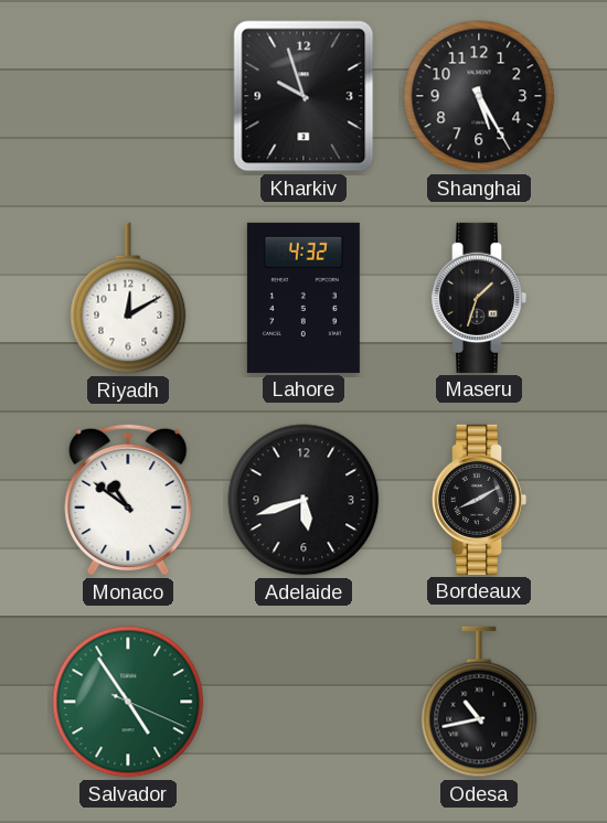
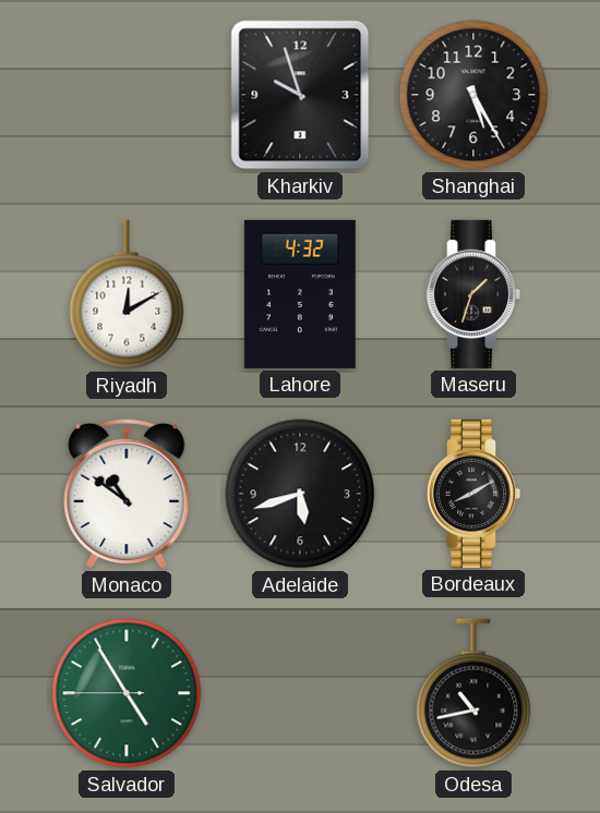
Salvador: 4:54:19 -> 4:54:45 (127, 693)
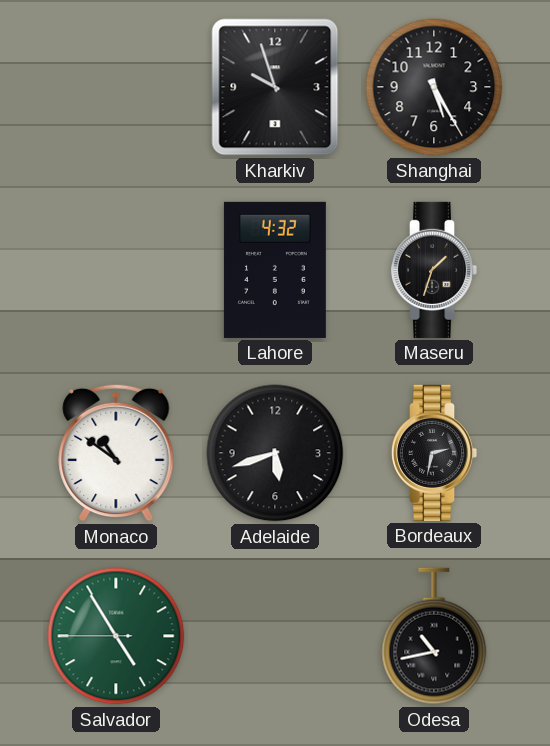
Riyadh: 12:10 -> none (127, 294)
Bordeaux: 8:10 -> 2:32 (434, 453)
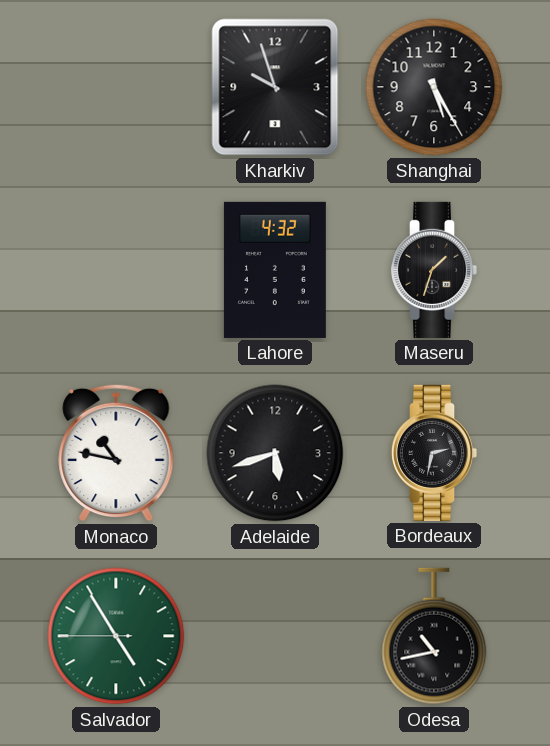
Monaco: 10:51 -> 10:47 (116, 453)
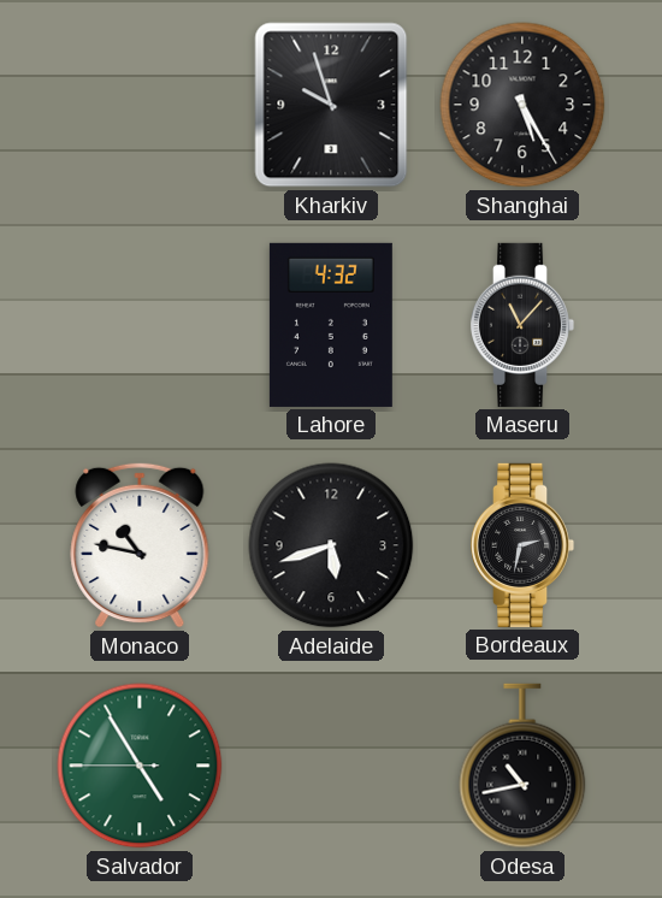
Maseru: 1:33 -> 11:07 (522, 325)
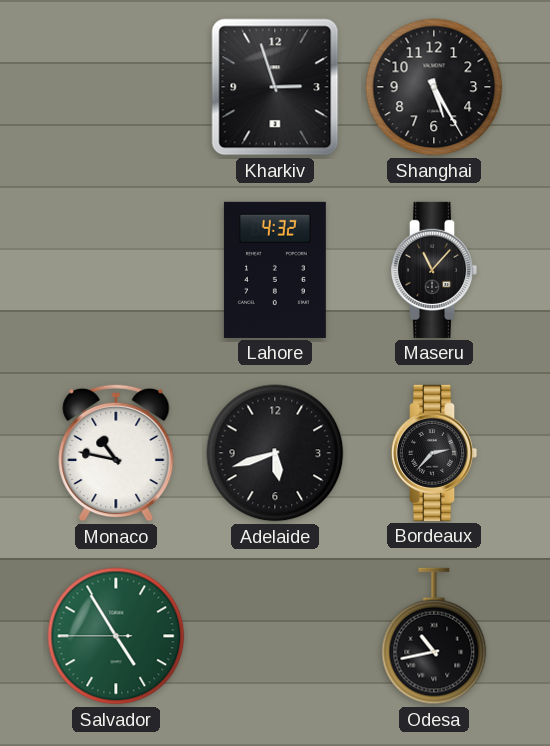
Kharkiv: 9:57 -> 2:57 (275, 87)
Bordeaux: 2:32 -> 2:37 (434, 453)
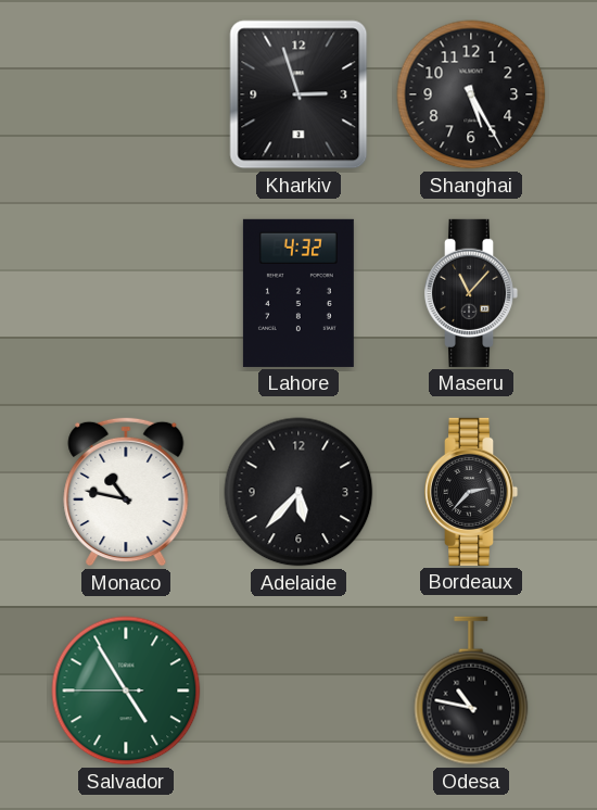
Adelaide: 5:42 -> 5:37 (298, 492)
Odesa: 10:43 -> 10:47 (471, 691)
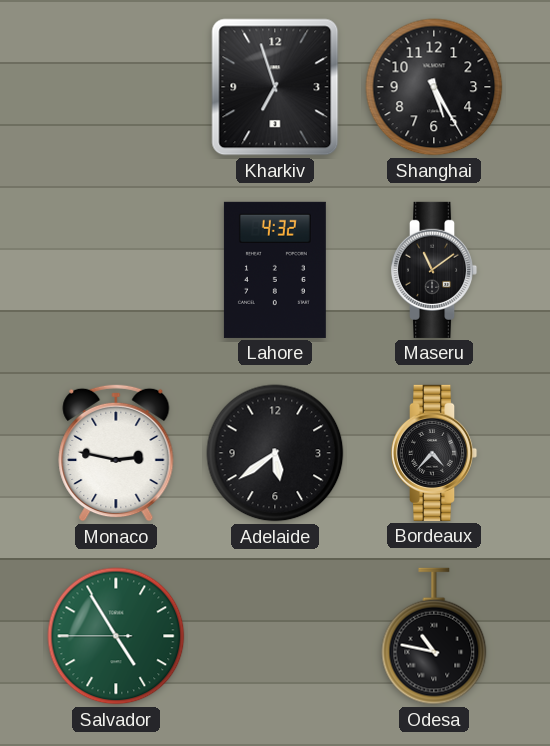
Kharkiv: 2:57 -> 6:57 (275, 87)
Maseru: 11:07 -> 11:09 (434, 270)
Monaco: 10:47 -> 2:47 (116, 453)
Adelaide: 5:37 -> 5:39 (275, 453)
Bordeaux: 2:37 -> 4:37 (434, 453)
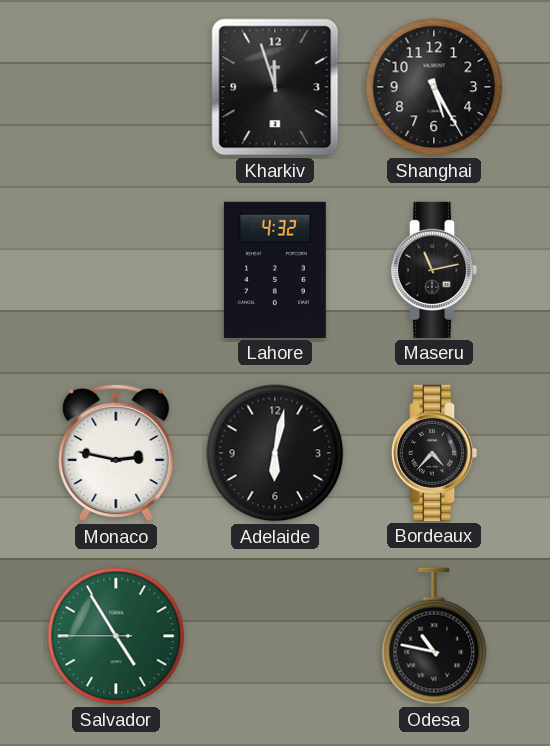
Kharkiv: 6:57 -> 11:57 (275, 87)
Maseru: 11:09 -> 11:13 (434, 270)
Adelaide: 5:39 -> 6:02 (275, 453)
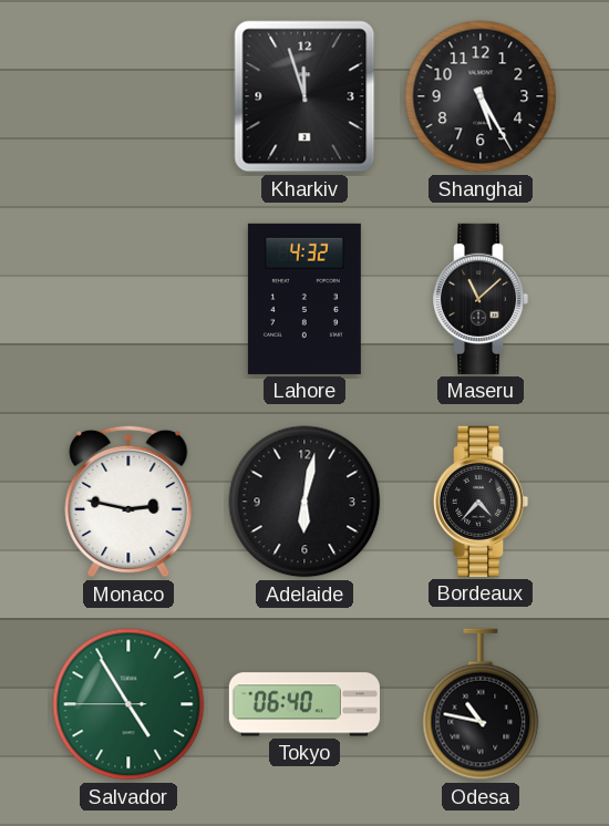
Maseru: 11:13 -> 11:08 (481, 299)
Tokyo: none -> 06:40 (304, 704)
